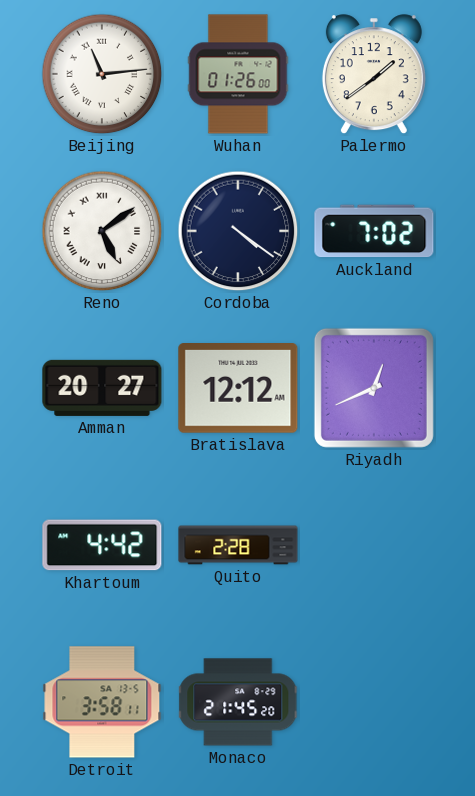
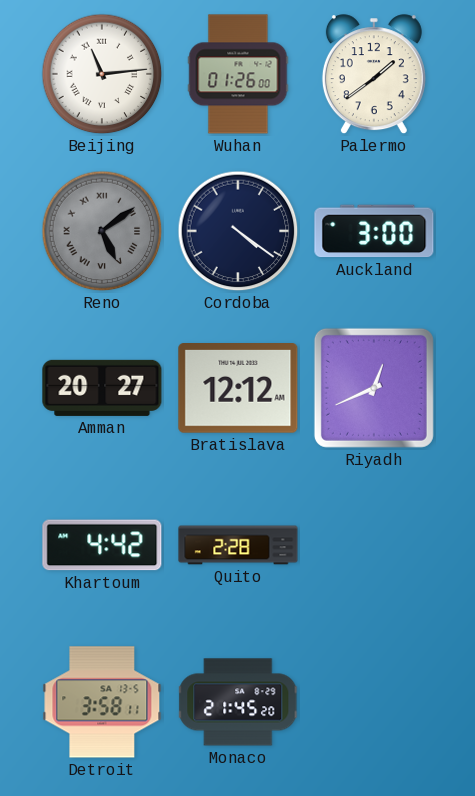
Reno dial: white -> grey (102, 231)
Auckland: 7:02 -> 3:00 (374, 231)
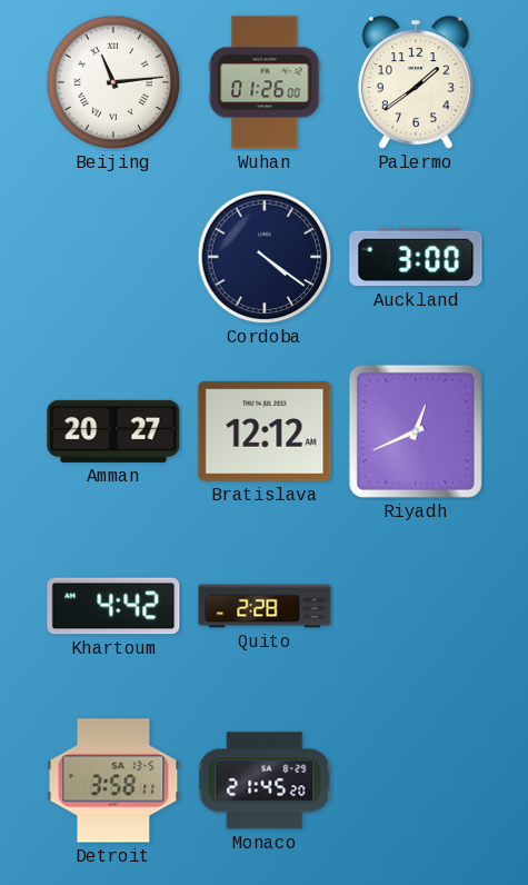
Reno: 5:09 -> none (102, 231)
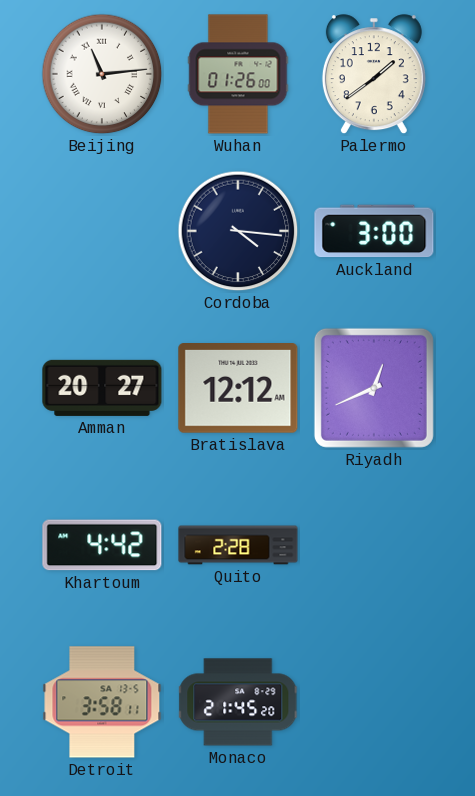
Cordoba: 4:21 -> 4:16 (238, 231)
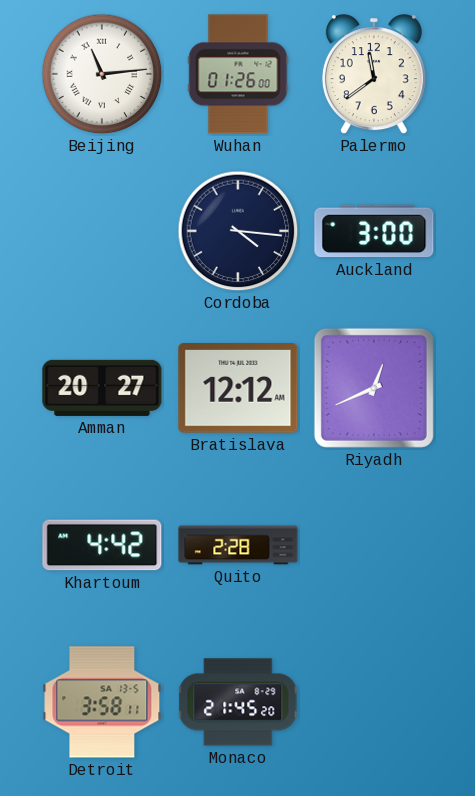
Palermo: 1:39 -> 11:39 (374, 75)
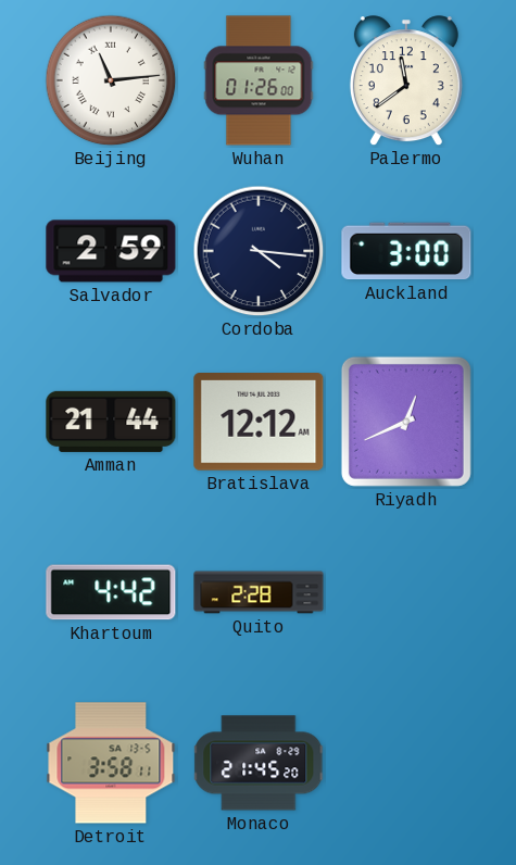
Salvador: none -> 2:59 (111, 251)
Amman: 20:27 -> 21:44 (111, 422)
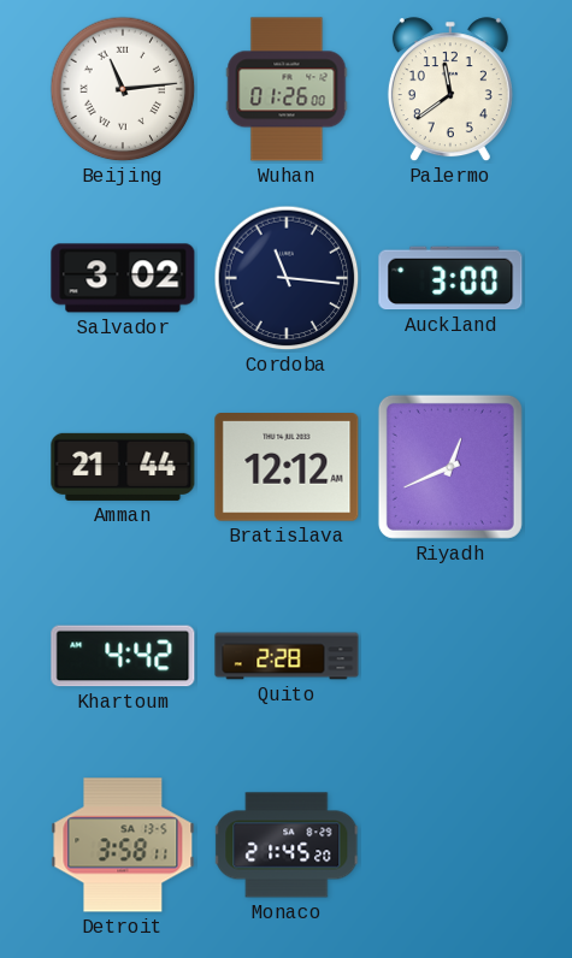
Salvador: 2:59 -> 3:02 (123, 278)
Cordoba: 4:16 -> 11:16 (287, 278)
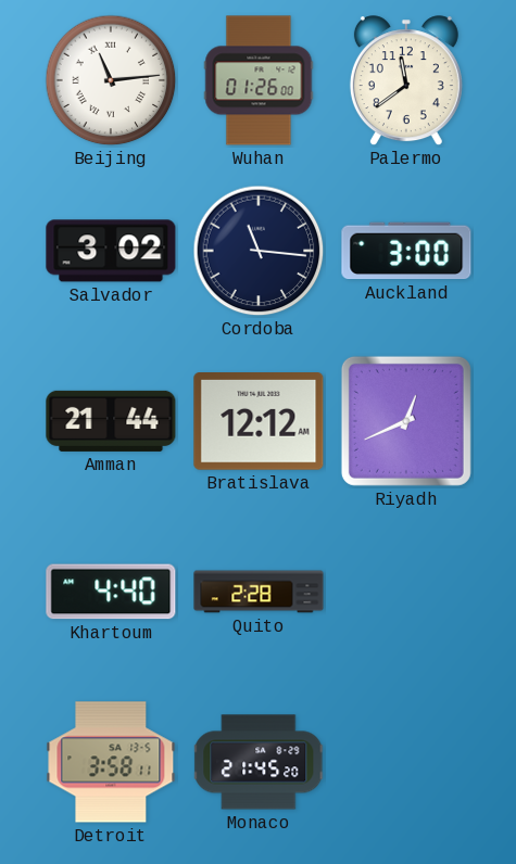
Khartoum: 4:42 -> 4:40 (111, 592)
